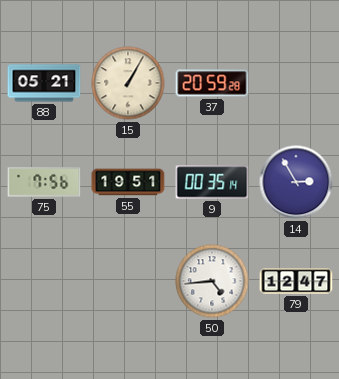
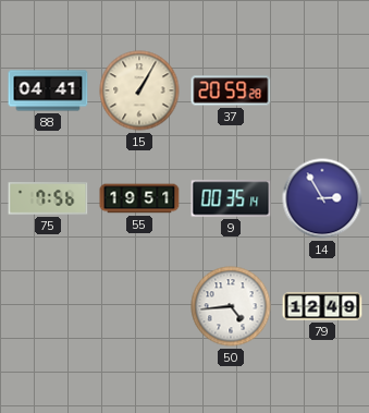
88: 05:21 -> 04:41 (48, 90)
79: 12:47 -> 12:49 (322, 306)
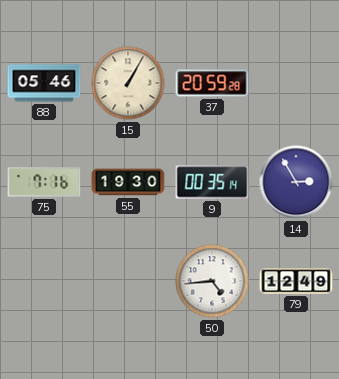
88: 04:41 -> 05:46 (44, 83)
75: 7:56 -> 7:16 (44, 182)
55: 19:51 -> 19:30 (128, 182)
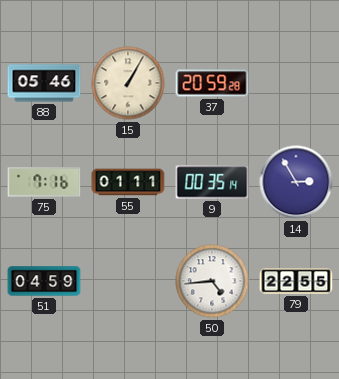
55: 19:30 -> 01:11 (128, 182)
51: none -> 04:59 (44, 281)
79: 12:49 -> 22:55 (296, 281)
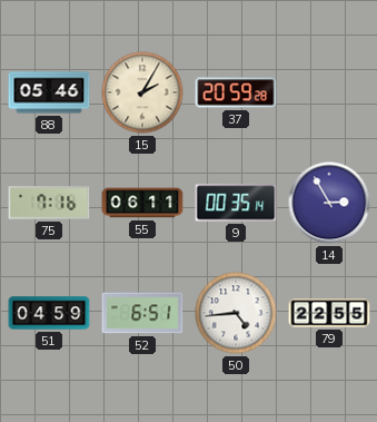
15: 1:05 -> 2:05 (142, 92)
55: 01:11 -> 06:11 (142, 203)
52: none -> 6:51 (142, 313)
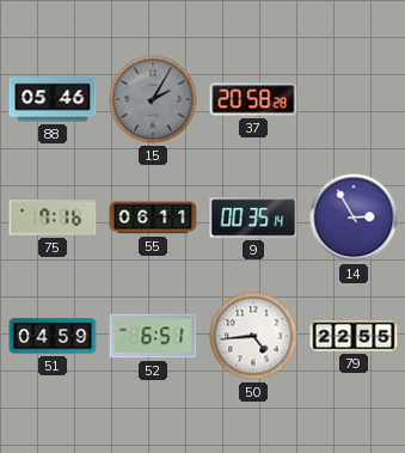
15 dial: cream -> grey (153, 99)
37: 20:59 -> 20:58 (253, 99)
